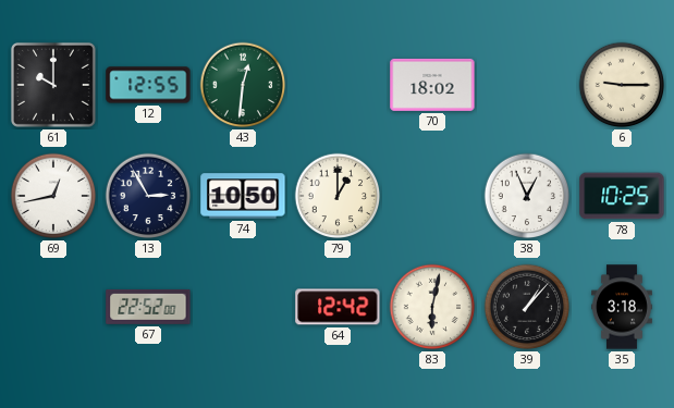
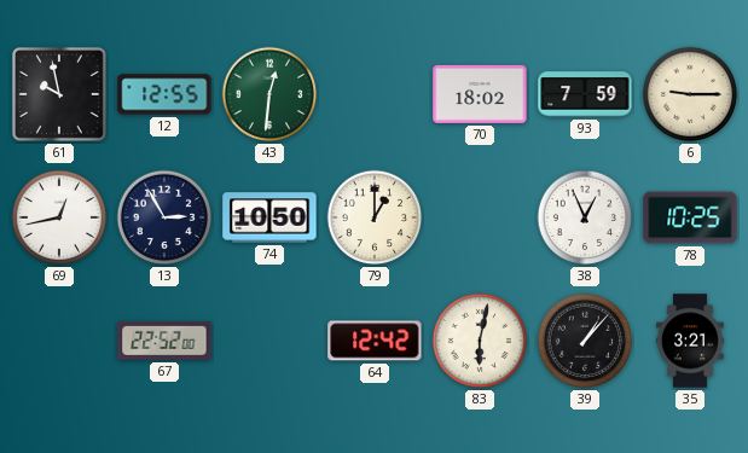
61: 10:00 -> 9:58 (59, 94)
93: none -> 7:59 (585, 94)
35: 3:18 -> 3:21 (691, 341)
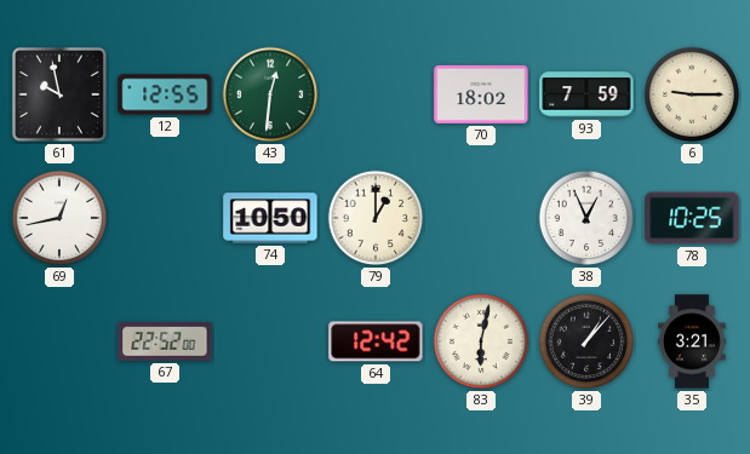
13: 2:55 -> none (164, 217)
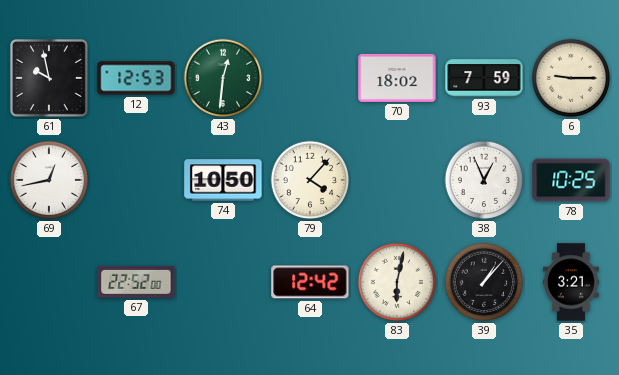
12: 12:55 -> 12:53 (136, 78)
79: 1:00 -> 4:07 (310, 180)
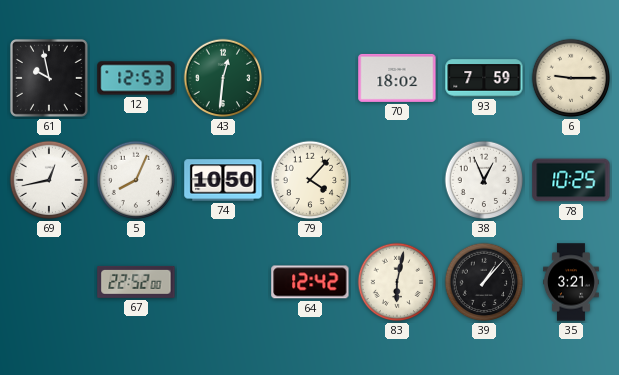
5: none -> 8:04 (136, 180)
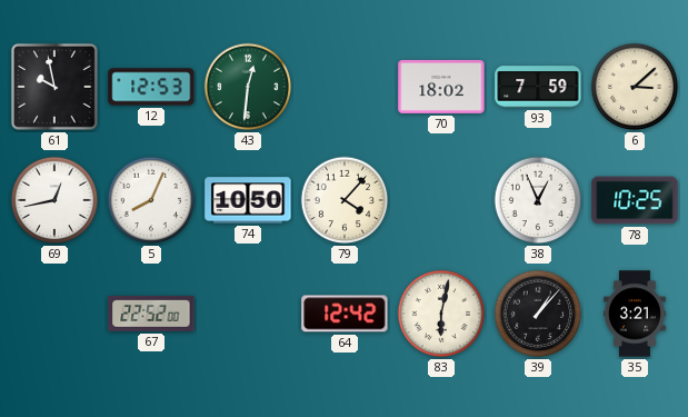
6: 9:15 -> 3:08 (635, 87)
